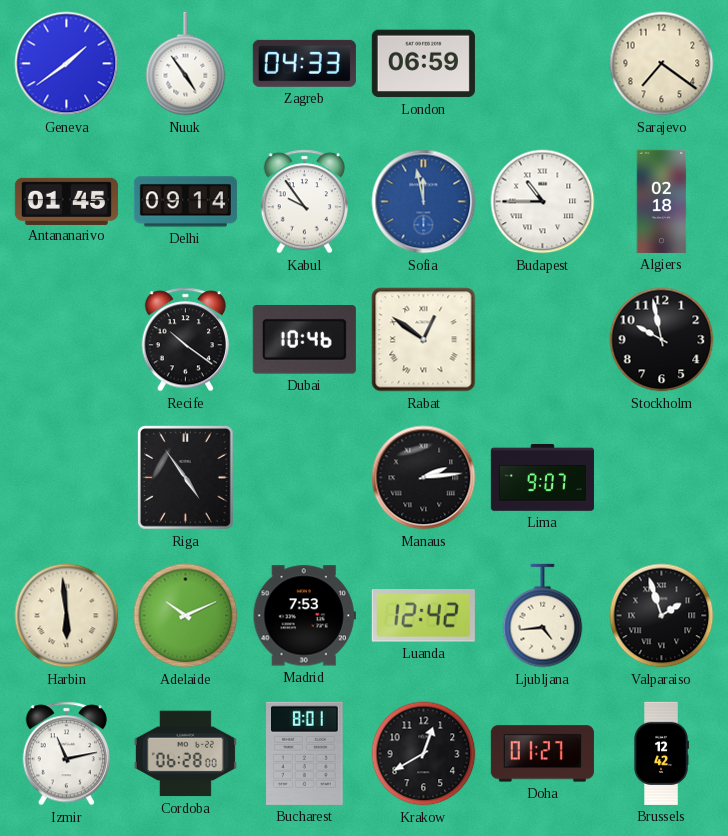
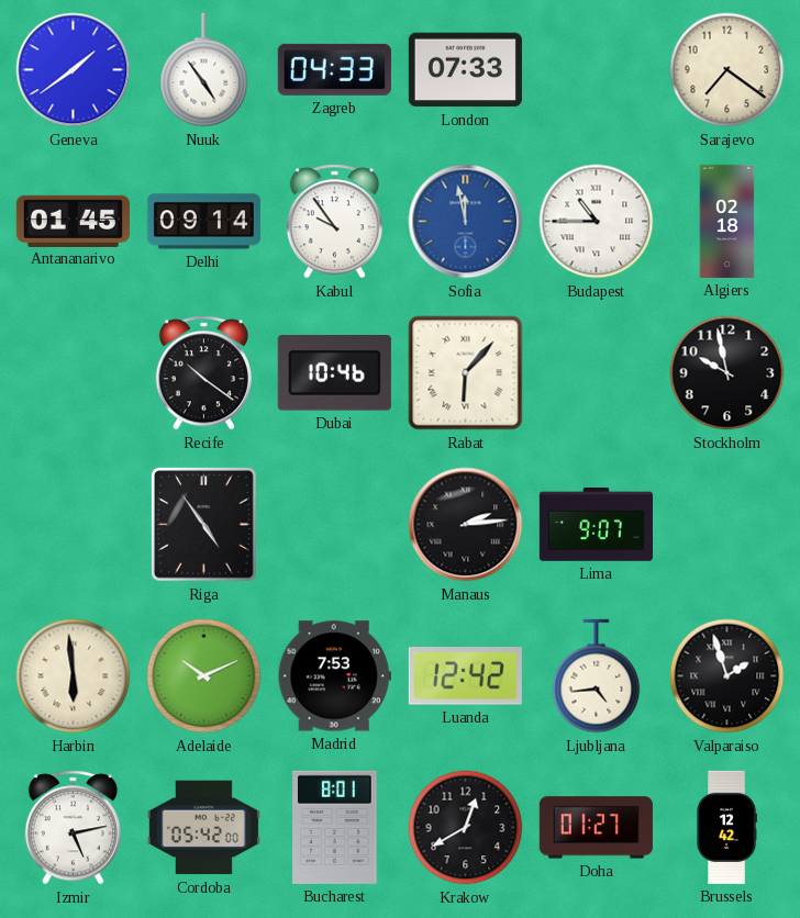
London: 06:59 -> 07:33 (465, 70)
Rabat: 12:51 -> 6:07 (466, 373)
Izmir: 11:13 -> 5:13 (73, 828)
Cordoba: 06:28 -> 05:42 (203, 828)
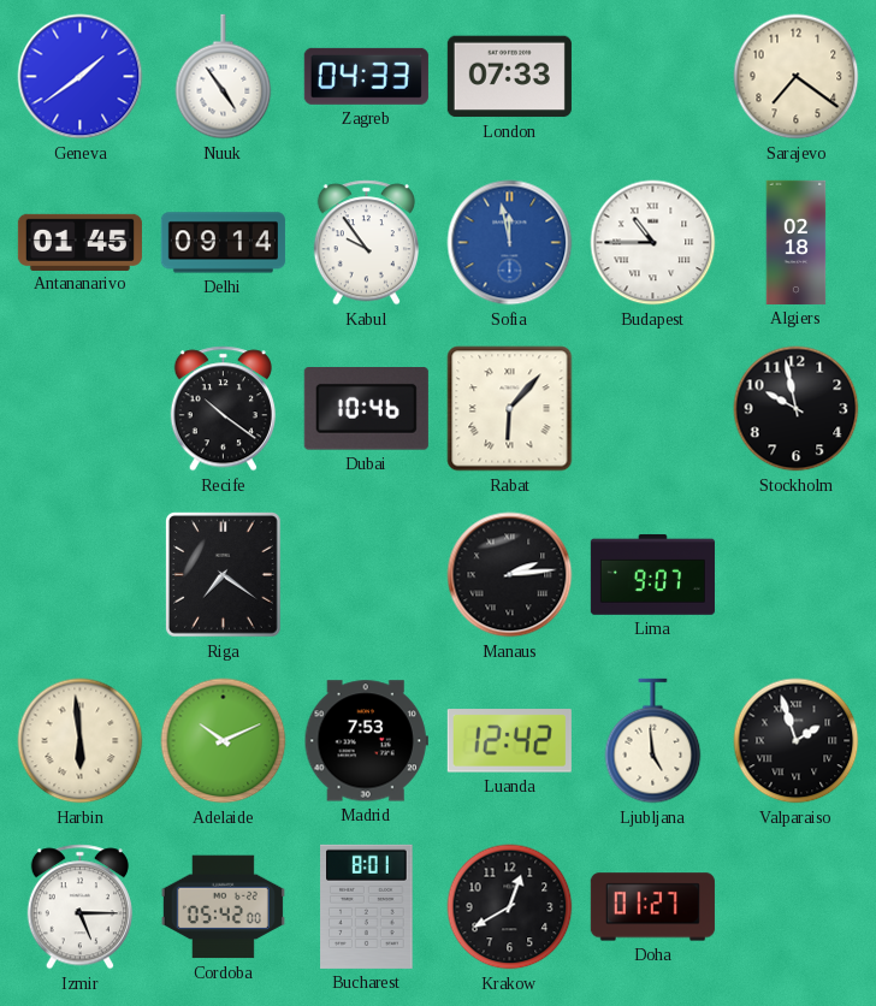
Riga: 4:54 -> 7:21 (224, 575)
Ljubljana: 4:44 -> 4:59 (653, 741)
Izmir: 5:13 -> 5:15 (79, 907)
Brussels: 12:42 -> none (726, 827)
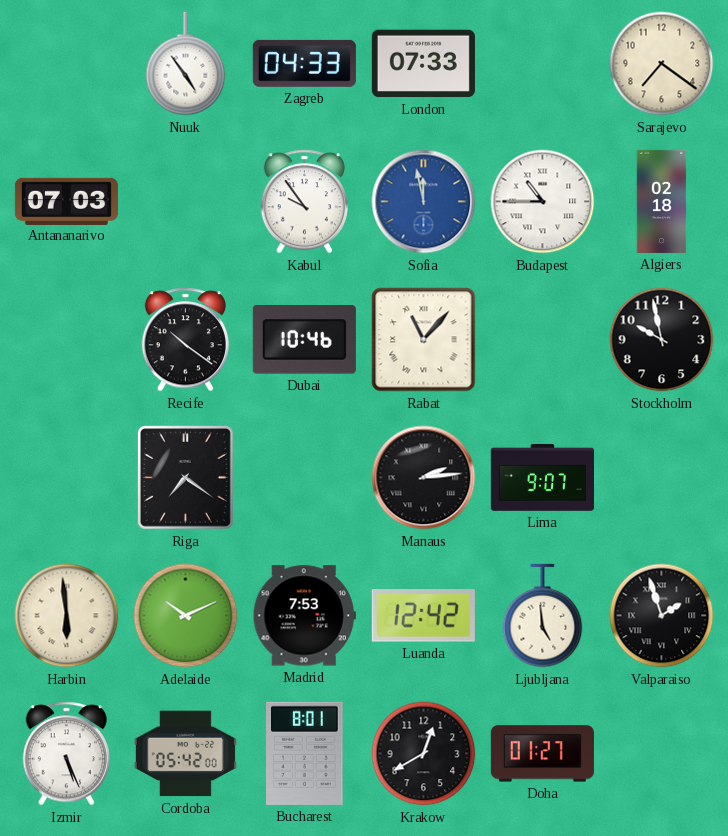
Geneva: 1:39 -> none (81, 77)
Antananarivo: 01:45 -> 07:03 (66, 201)
Delhi: 09:14 -> none (223, 243)
Rabat: 6:07 -> 11:07 (424, 340)
Izmir: 5:15 -> 5:26 (66, 754)
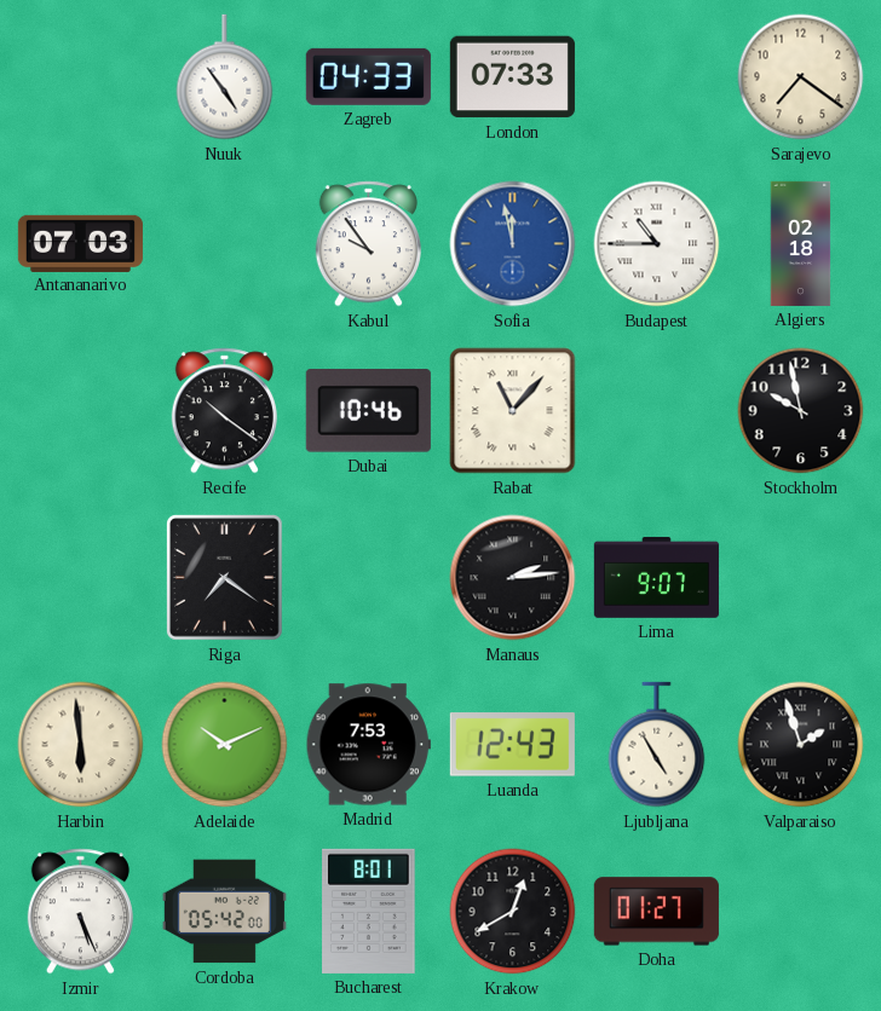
Luanda: 12:42 -> 12:43 (512, 745)
Ljubljana: 4:59 -> 4:55 (657, 745)
